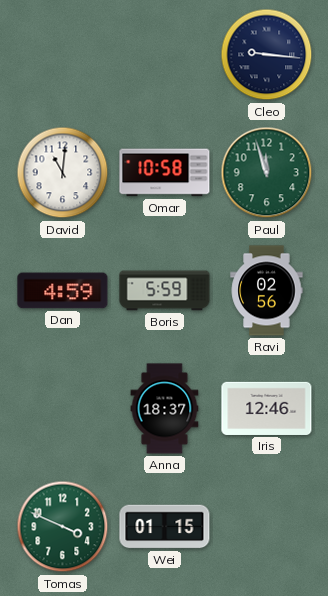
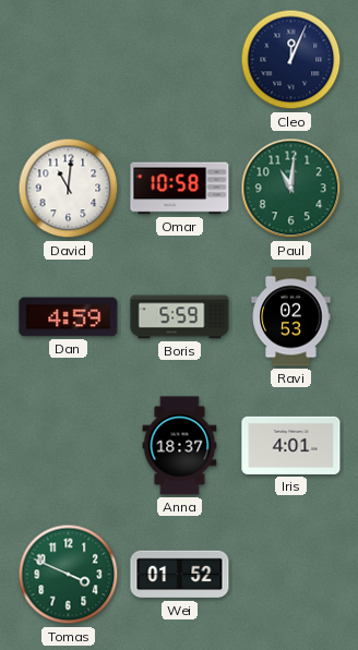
Cleo: 9:16 -> 12:04 (291, 60)
Paul: 11:57 -> 11:01 (291, 189)
Ravi: 02:56 -> 02:53 (291, 317)
Iris: 12:46 -> 4:01 (291, 445)
Wei: 01:15 -> 01:52 (180, 575)
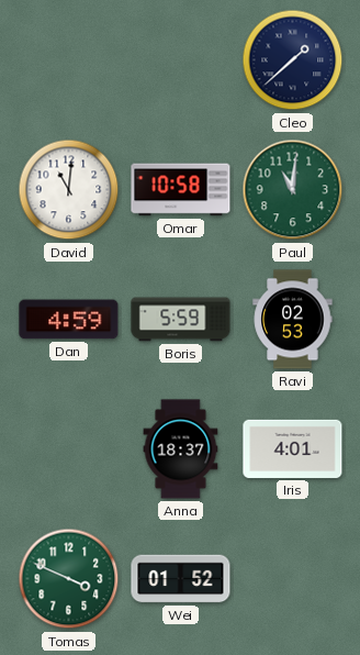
Cleo: 12:04 -> 1:38 (293, 60)
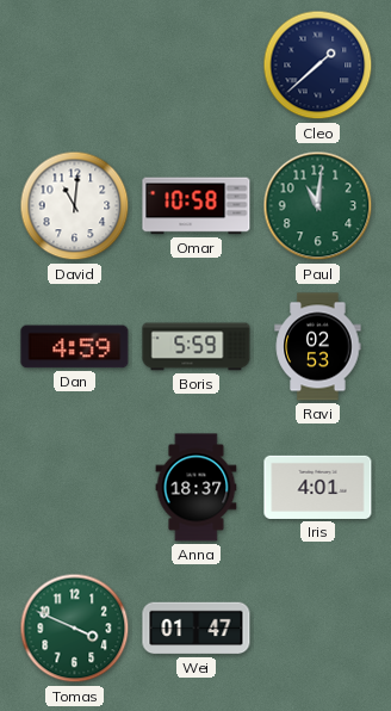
Wei: 01:52 -> 01:47 (197, 629)
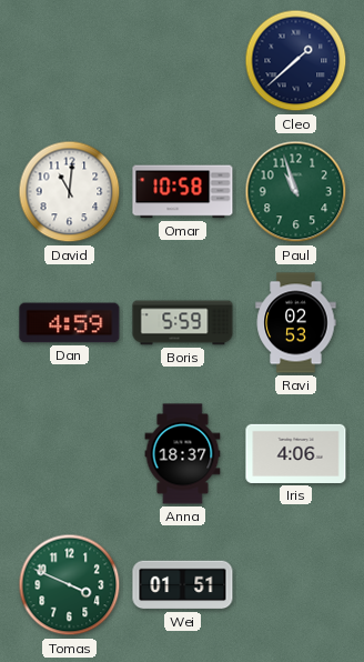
Paul: 11:01 -> 10:57 (296, 192)
Iris: 4:01 -> 4:06 (296, 453)
Wei: 01:47 -> 01:51 (183, 585)
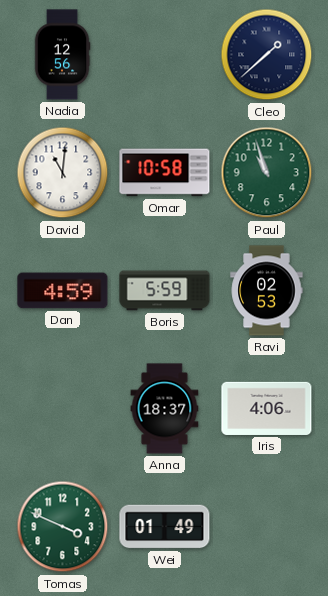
Nadia: none -> 12:56 (62, 55)
Wei: 01:51 -> 01:49 (165, 527)
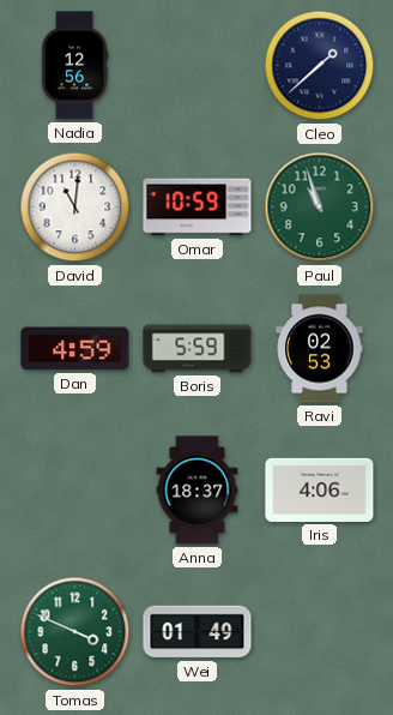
Omar: 10:58 -> 10:59 (198, 208)
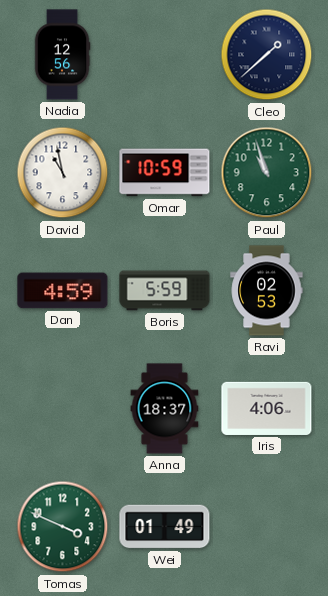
David: 11:01 -> 10:58 (63, 173)
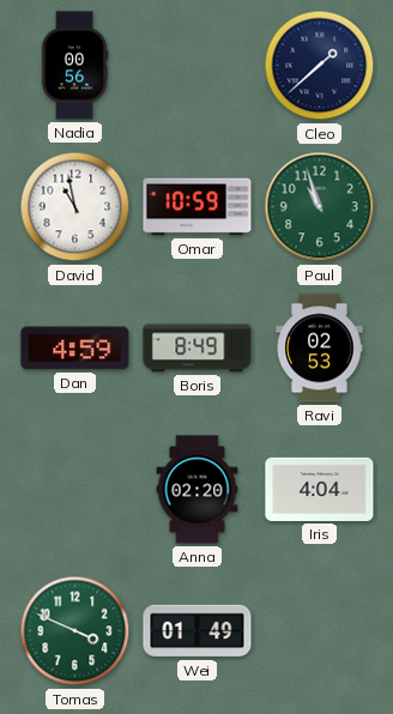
Nadia: 12:56 -> 00:56 (74, 66)
Boris: 5:59 -> 8:49 (198, 349)
Anna: 18:37 -> 02:20 (198, 490)
Iris: 4:06 -> 4:04 (320, 489)
